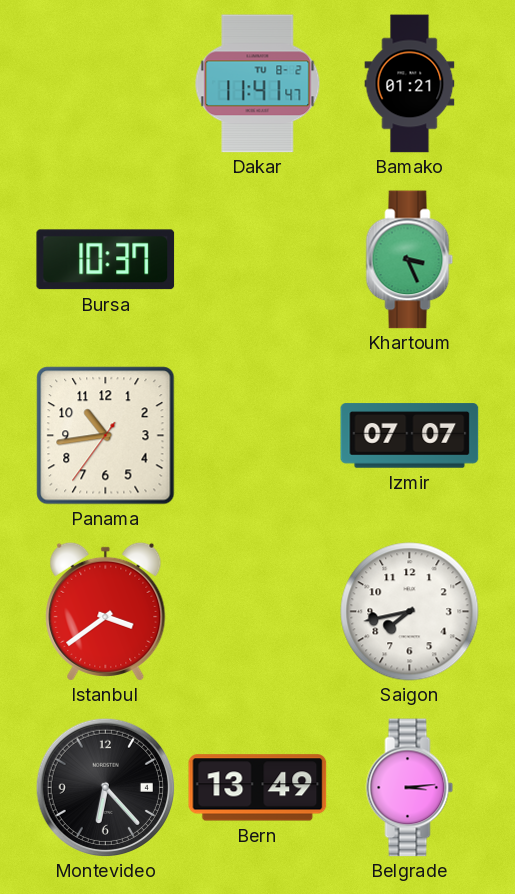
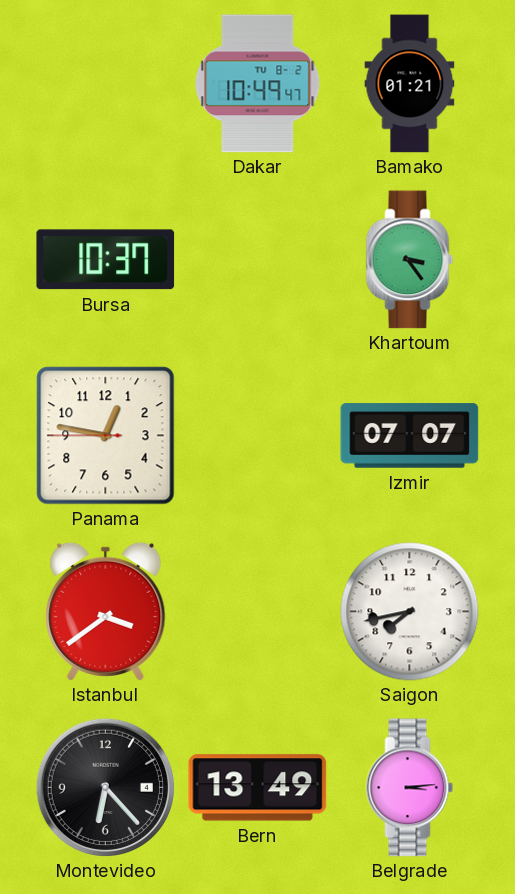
Dakar: 11:41 -> 10:49 (258, 84)
Khartoum: 3:26 -> 3:24 (410, 260)
Panama: 10:43 -> 12:46 (106, 436)
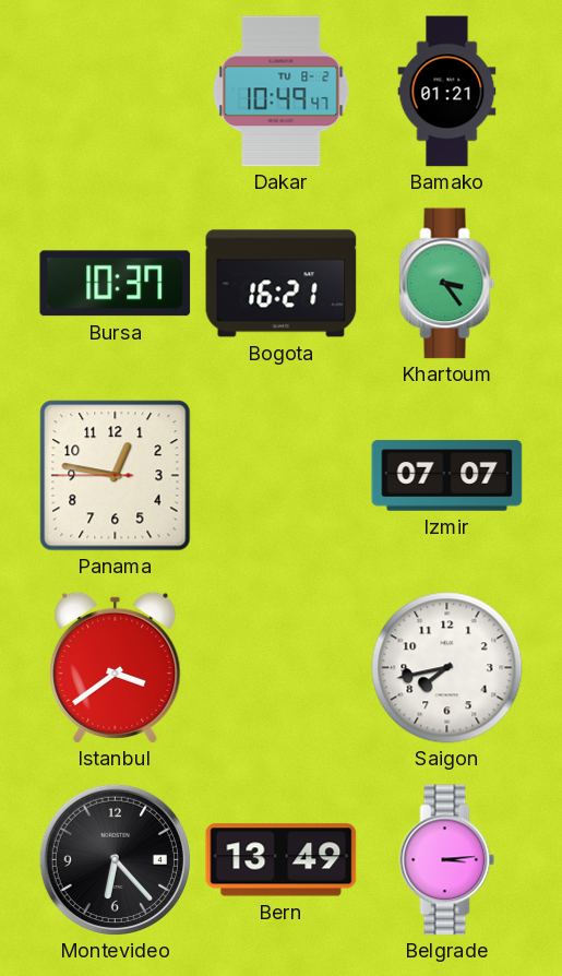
Bogota: none -> 16:21 (282, 284)
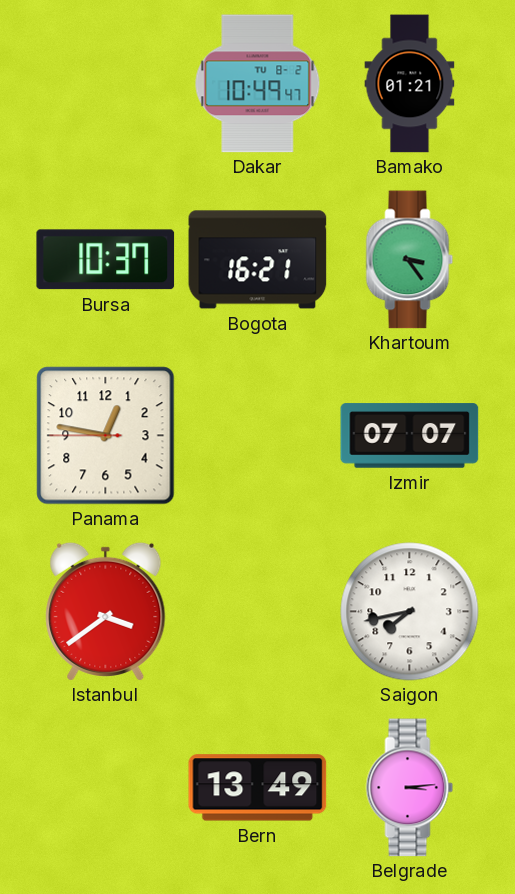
Montevideo: 6:23 -> none (115, 859)
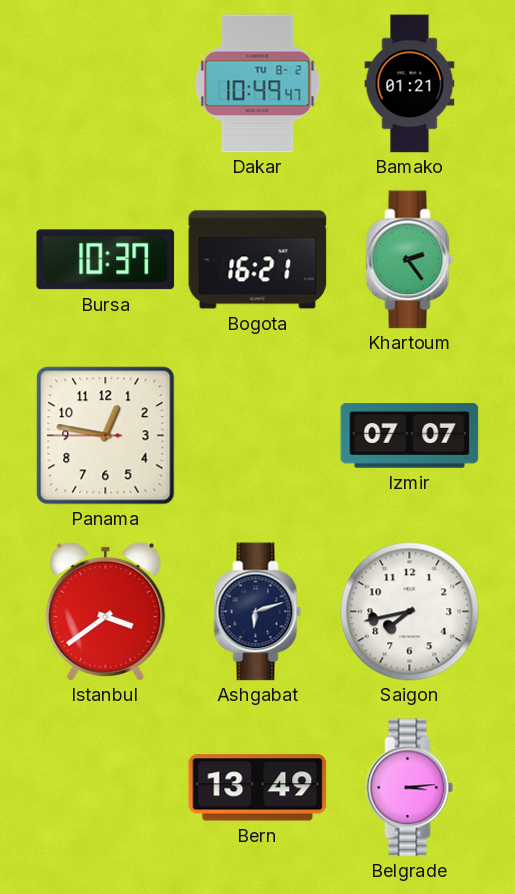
Khartoum: 3:24 -> 2:24 (410, 260)
Ashgabat: none -> 6:12 (258, 612)
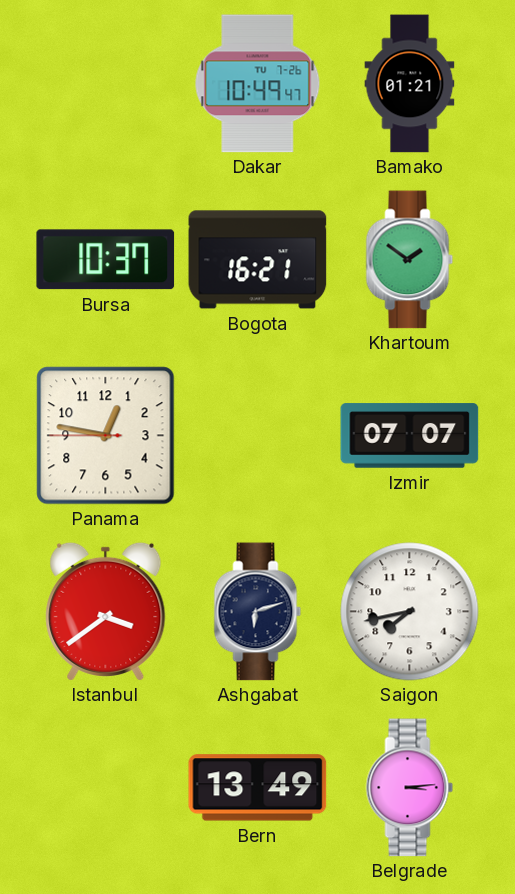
Dakar date: TU 8-2 -> TU 7-26 (258, 84)
Khartoum: 2:24 -> 1:51 (410, 260)
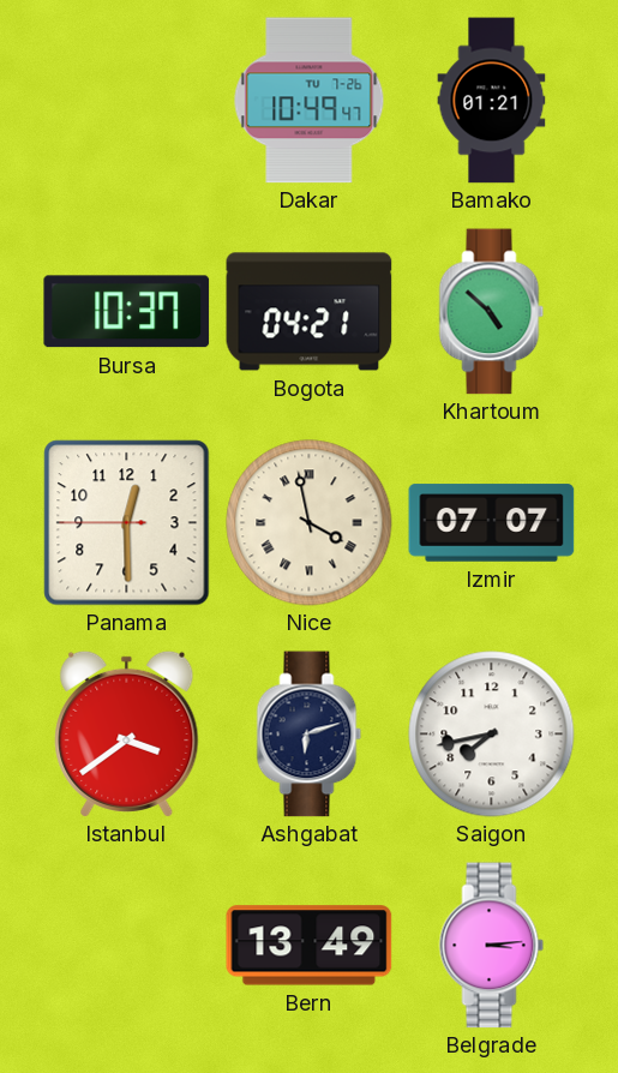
Bogota: 16:21 -> 04:21 (310, 312)
Khartoum: 1:51 -> 4:52 (492, 312)
Panama: 12:46 -> 12:29 (127, 523)
Nice: none -> 3:58 (310, 523)
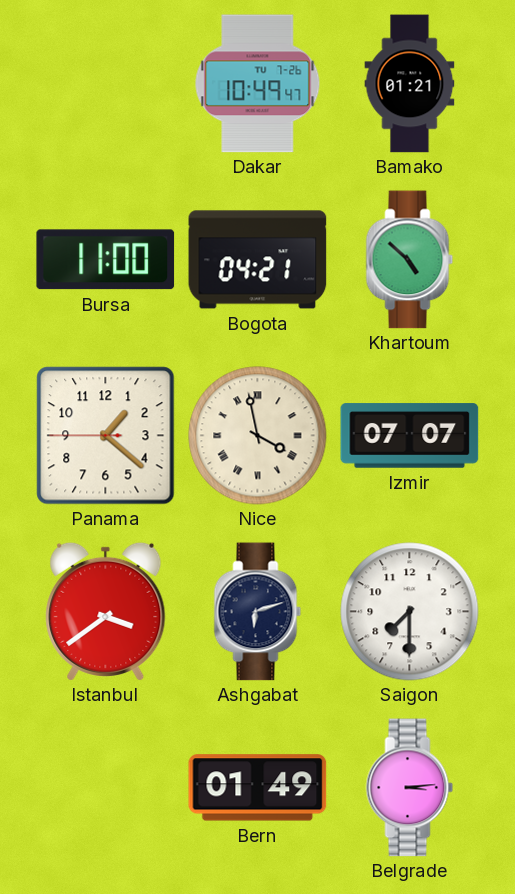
Bursa: 10:37 -> 11:00 (106, 260)
Panama: 12:29 -> 1:21 (106, 436)
Saigon: 7:43 -> 7:30 (410, 612)
Bern: 13:49 -> 01:49 (258, 788)
